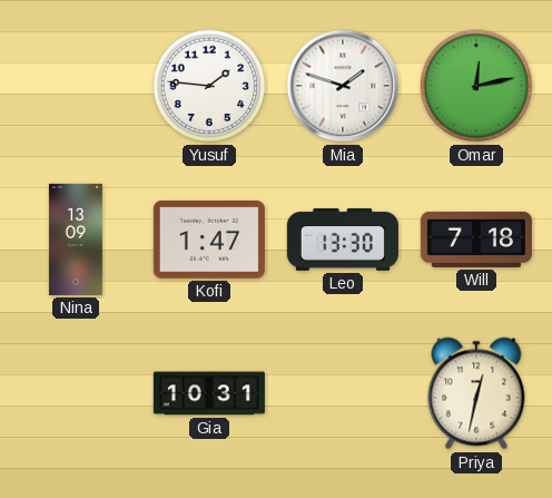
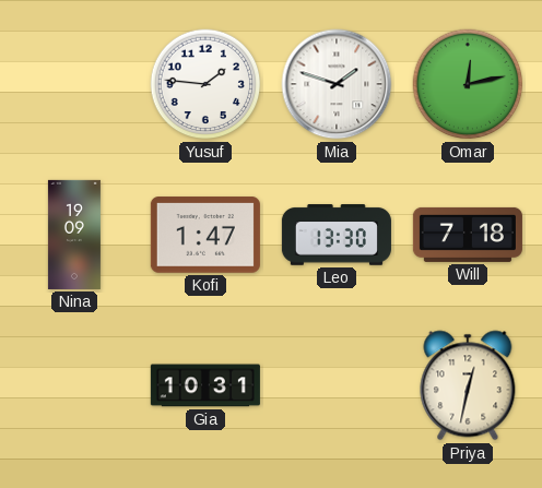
Nina: 13:09 -> 19:09 (74, 235)
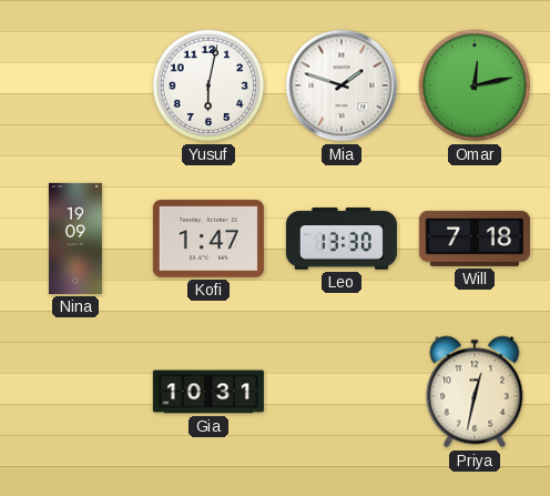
Yusuf: 1:46 -> 6:02 (208, 85)
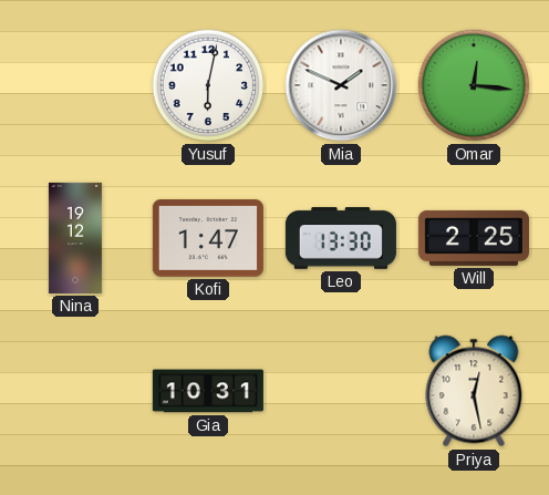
Mia: 1:48 -> 1:49 (341, 85)
Omar: 12:13 -> 12:16 (474, 85)
Nina: 19:09 -> 19:12 (75, 238)
Will: 7:18 -> 2:25 (474, 238)
Priya: 12:32 -> 12:28 (474, 391)
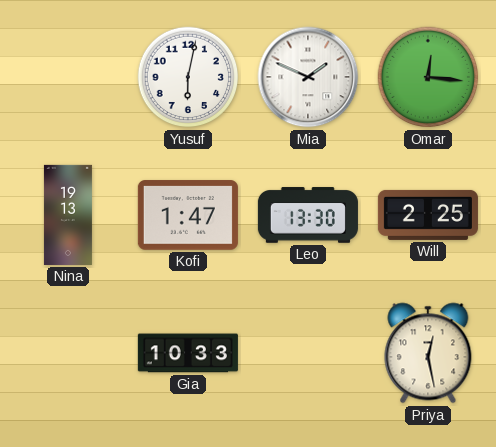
Nina: 19:12 -> 19:13 (68, 215)
Gia: 10:31 -> 10:33 (188, 353)
